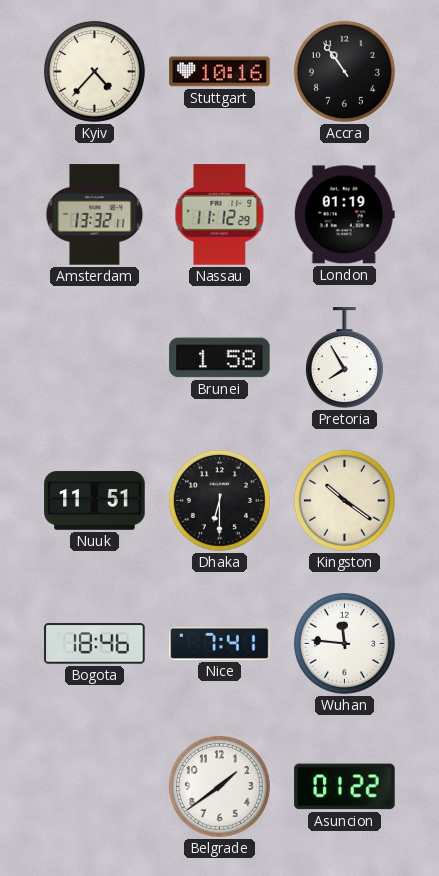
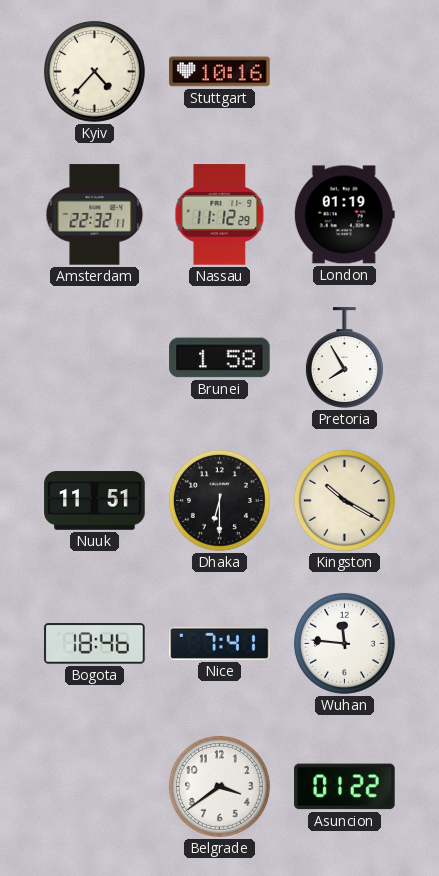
Accra: 10:54 -> none (344, 71)
Amsterdam: 13:32 -> 22:32 (95, 215)
Kingston: 10:21 -> 10:20 (344, 500)
Belgrade: 1:39 -> 3:39 (219, 786)
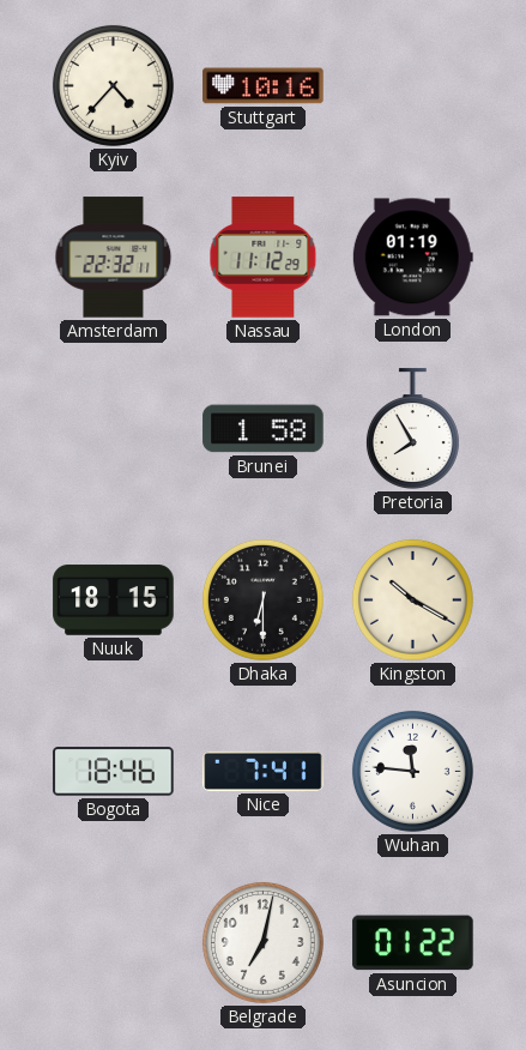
Nuuk: 11:51 -> 18:15 (114, 601)
Belgrade: 3:39 -> 7:02 (262, 942)
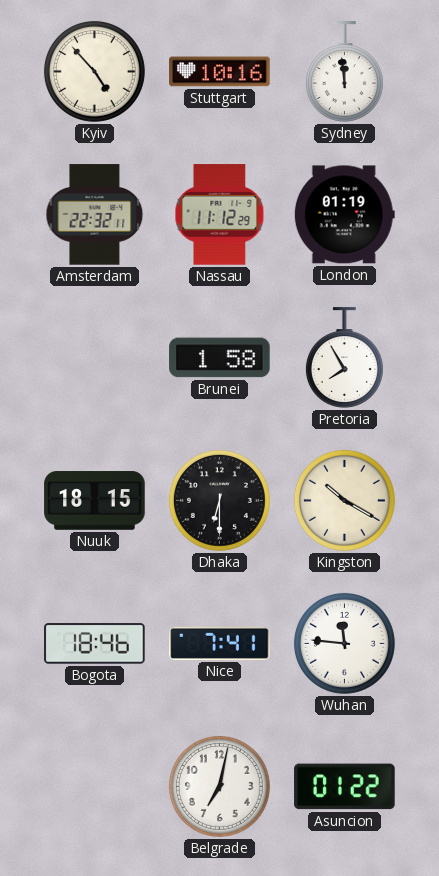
Kyiv: 4:37 -> 4:53 (94, 71)
Sydney: none -> 11:59 (344, 72)
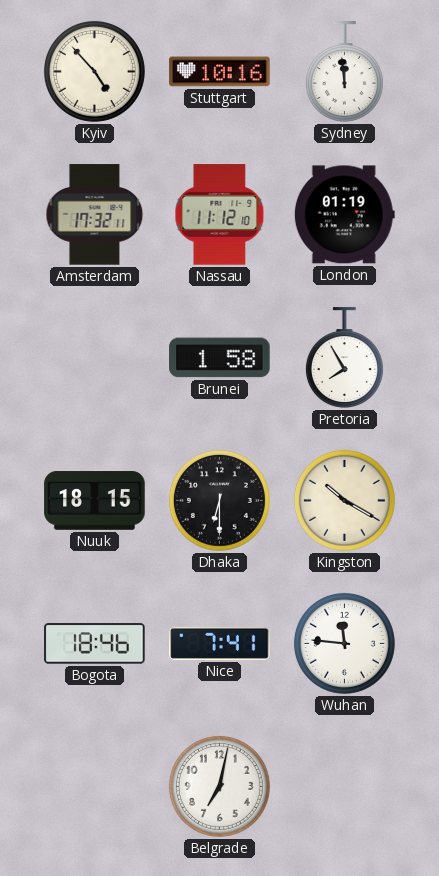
Amsterdam: 22:32 -> 17:32 (95, 215)
Nassau: 11:12:29 -> 11:12:10 (220, 215)
Asuncion: 01:22 -> none (345, 787)
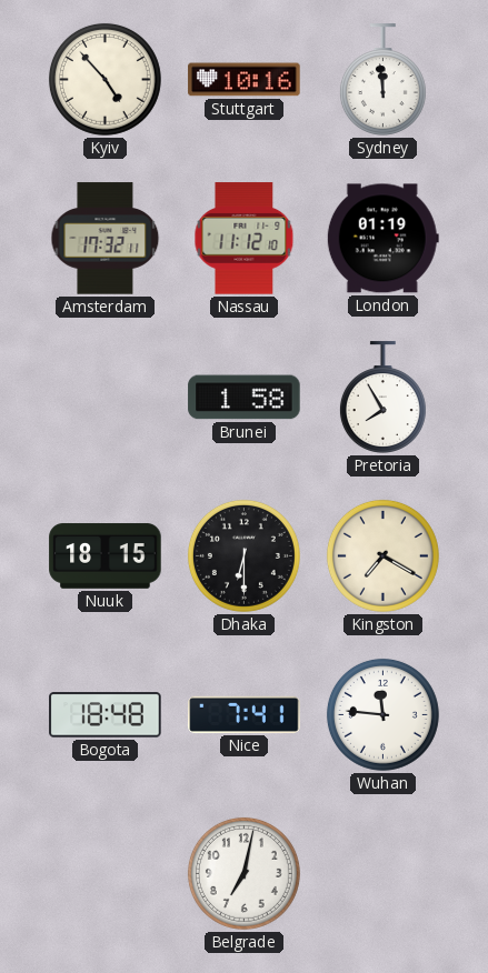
Kingston: 10:20 -> 7:20 (382, 555)
Bogota: 18:46 -> 18:48 (106, 715)
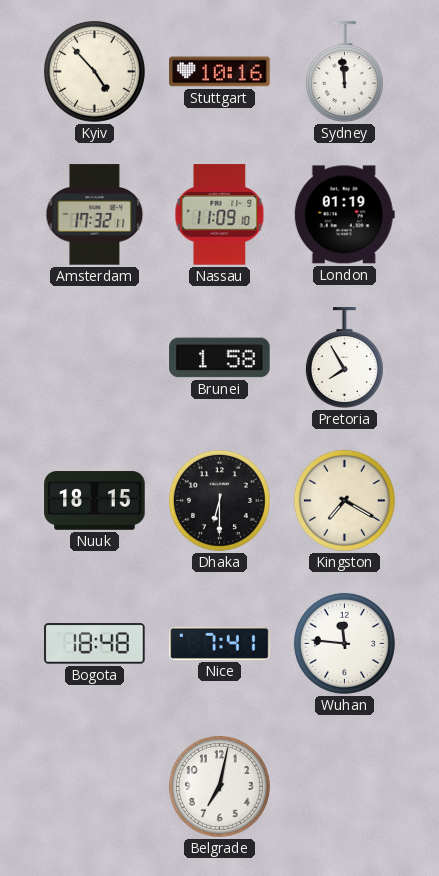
Nassau: 11:12 -> 11:09 (220, 215)
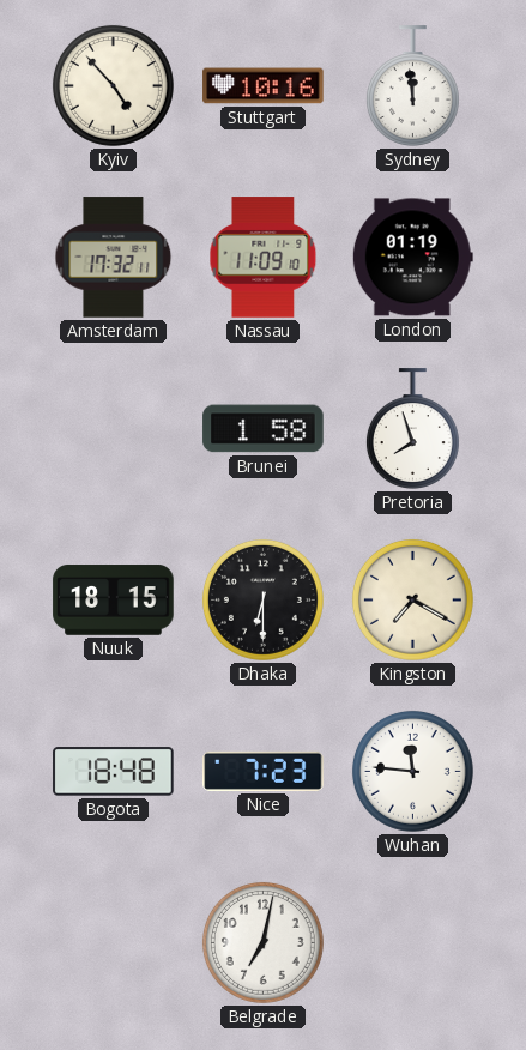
Pretoria: 7:55 -> 7:57 (412, 429)
Nice: 7:41 -> 7:23 (264, 771)
